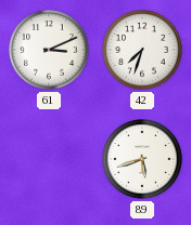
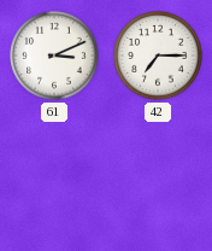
42: 7:33 -> 7:15 (158, 56)
89: 5:42 -> none (142, 159)
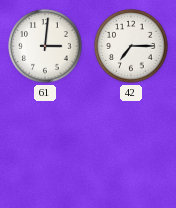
61: 3:11 -> 3:01 (45, 46)
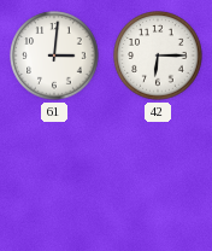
42: 7:15 -> 6:15 (158, 56)
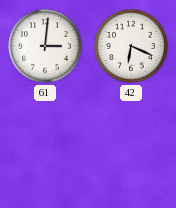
42: 6:15 -> 6:19 (131, 46)
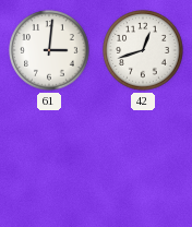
42: 6:19 -> 12:42 (143, 50)
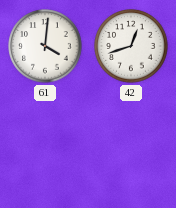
61: 3:01 -> 4:01 (45, 46)
